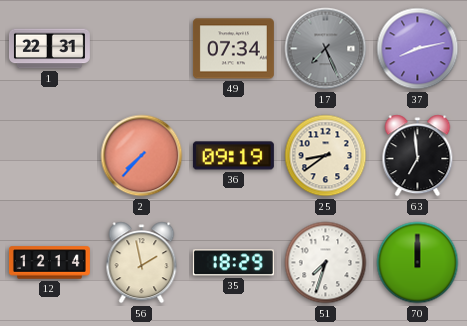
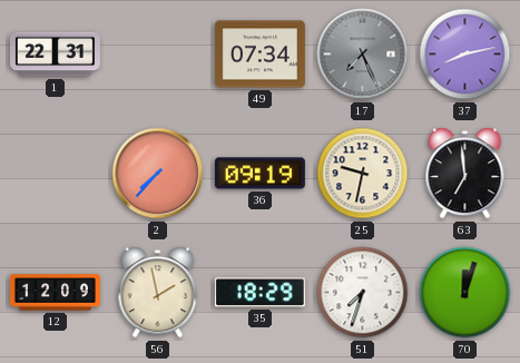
25: 8:39 -> 9:32 (363, 174)
12: 12:14 -> 12:09 (55, 293)
70: 12:00 -> 12:03 (465, 293)
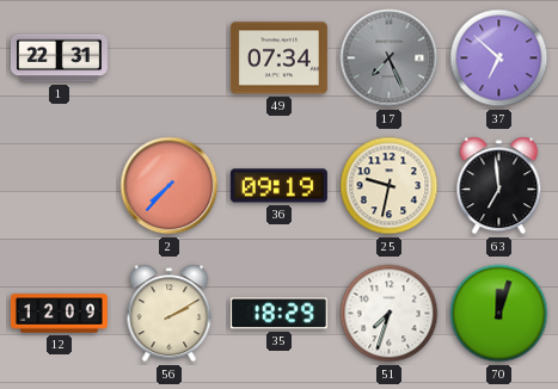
37: 8:13 -> 6:52 (499, 58)
56: 1:58 -> 2:10 (170, 314)
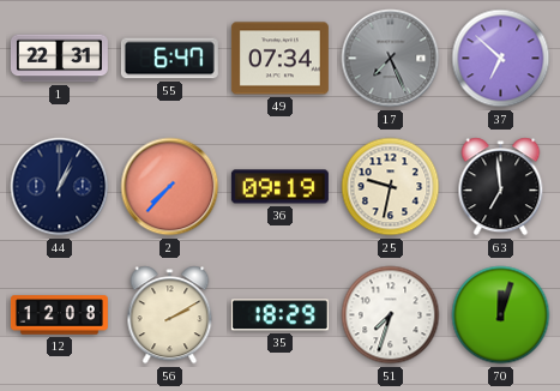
55: none -> 6:47 (169, 59)
44: none -> 1:04 (60, 187)
12: 12:09 -> 12:08 (59, 315)
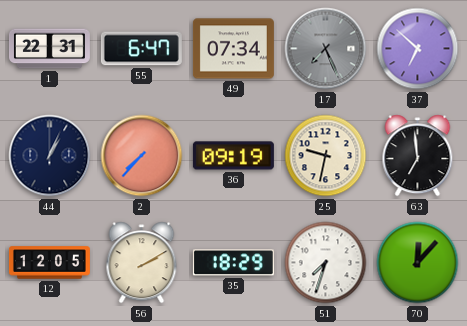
12: 12:08 -> 12:05 (49, 263)
70: 12:03 -> 12:07 (418, 263)
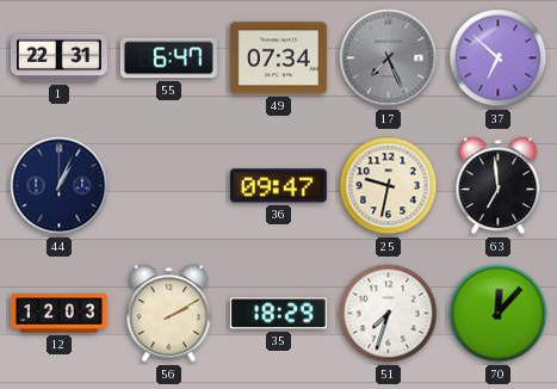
2: 7:37 -> none (142, 156)
36: 09:19 -> 09:47 (278, 186)
12: 12:05 -> 12:03 (58, 314)
